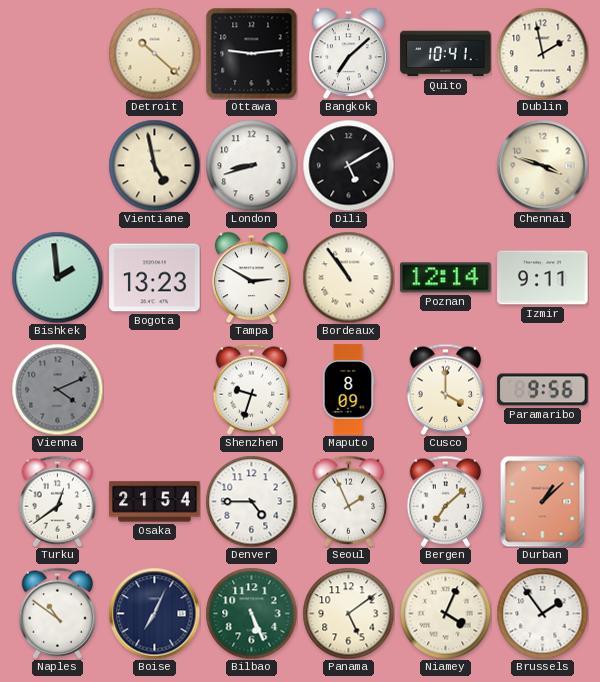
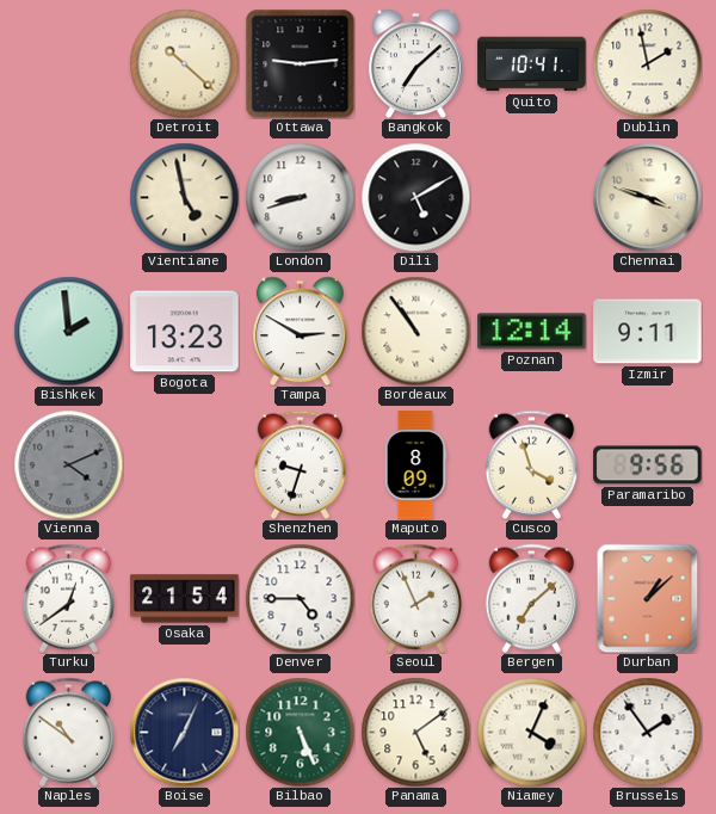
Cusco: 4:00 -> 3:57 (532, 464)
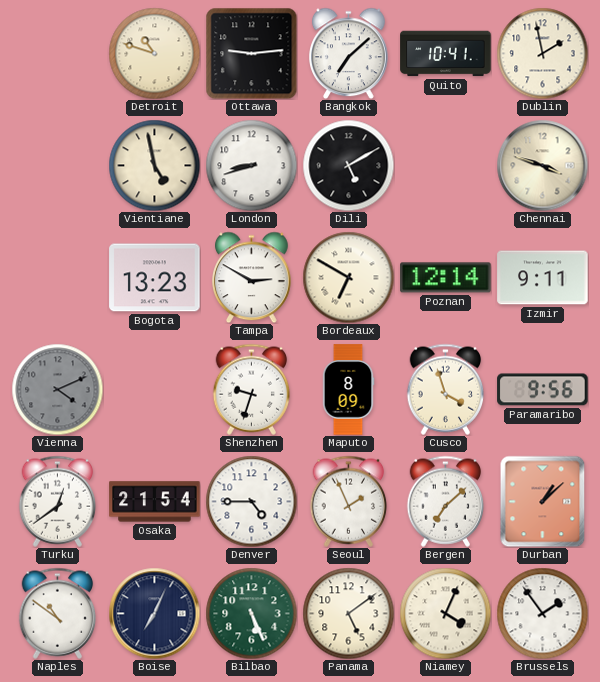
Detroit: 10:22 -> 10:48 (154, 53)
Bishkek: 1:59 -> none (68, 331)
Bordeaux: 10:54 -> 6:50 (348, 277)
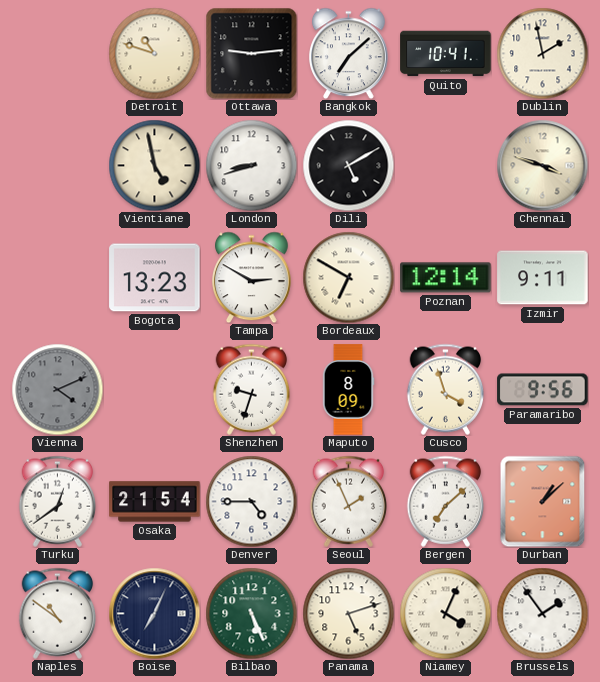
Panama: 5:09 -> 5:12 (348, 613)
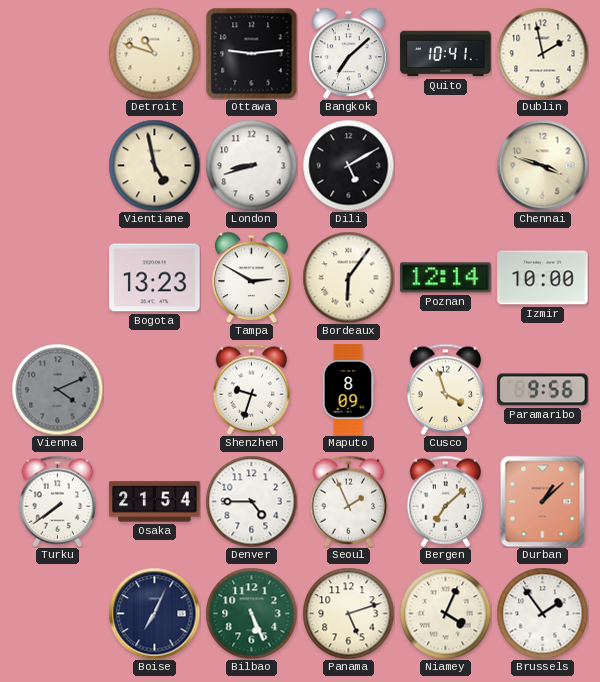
Bordeaux: 6:50 -> 6:06 (348, 277)
Izmir: 9:11 -> 10:00 (543, 278)
Turku: 12:39 -> 7:39 (58, 501)
Naples: 10:51 -> none (58, 613)
